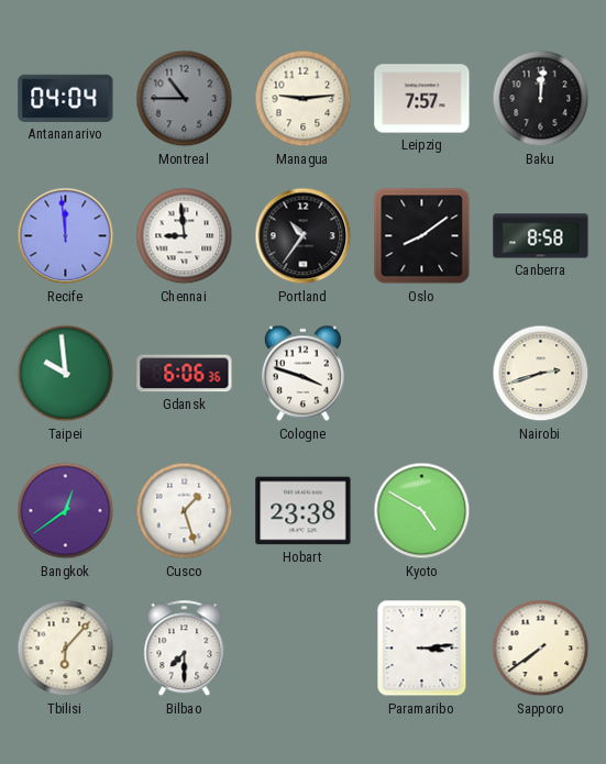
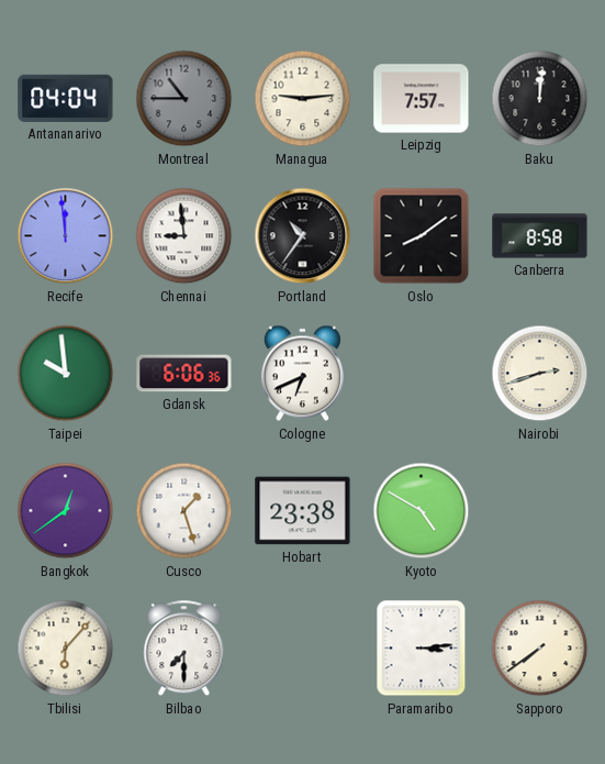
Cologne: 3:48 -> 6:41 (302, 374)
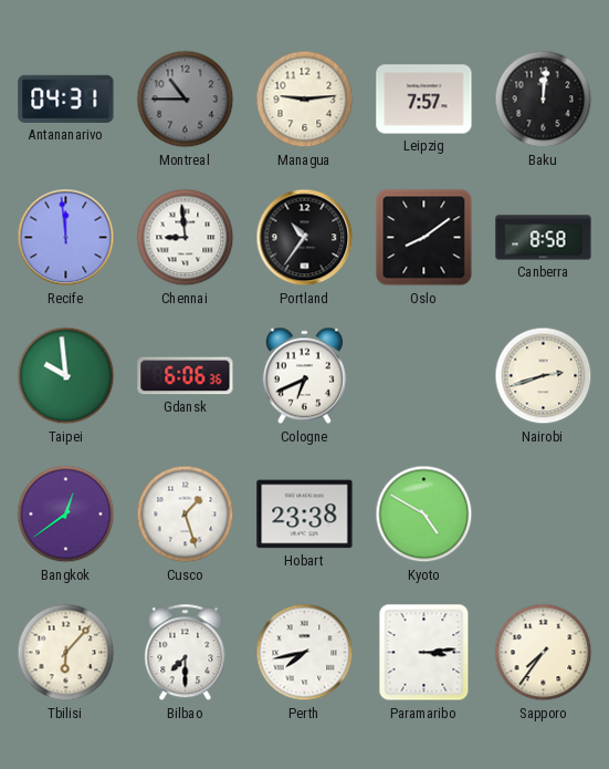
Antananarivo: 04:04 -> 04:31 (66, 98)
Perth: none -> 7:43 (305, 653)
Sapporo: 7:39 -> 7:36 (544, 653)
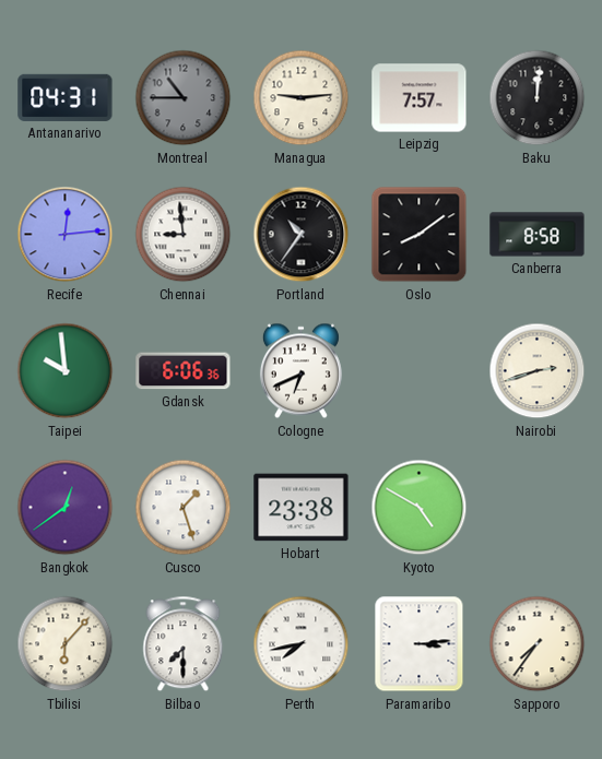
Recife: 11:59 -> 12:14 (66, 235)
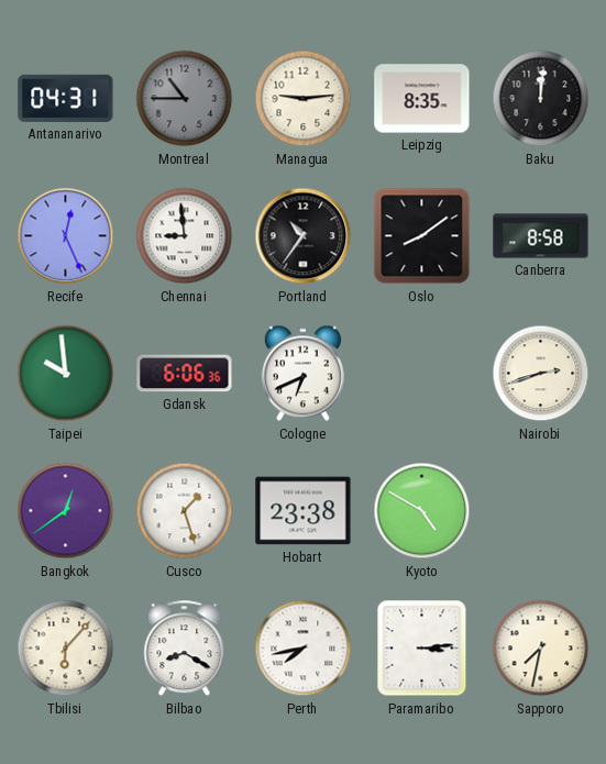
Leipzig: 7:57 -> 8:35 (422, 99)
Recife: 12:14 -> 12:26 (66, 236)
Bilbao: 7:30 -> 8:20 (185, 649)
Sapporo: 7:36 -> 7:32 (541, 649)
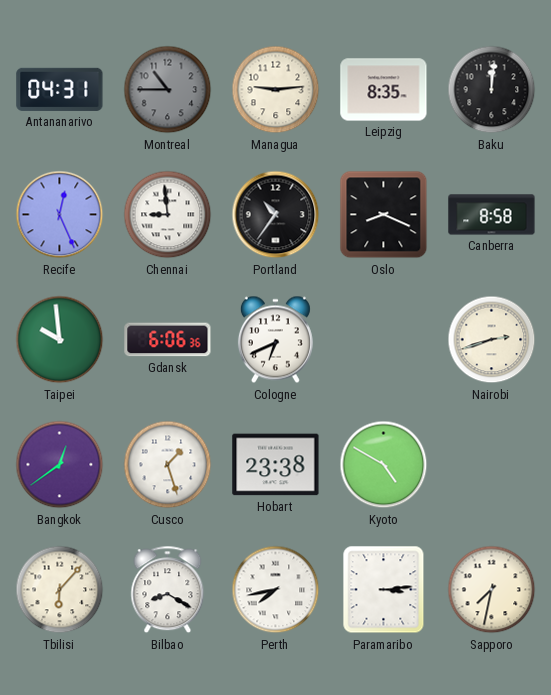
Oslo: 8:09 -> 8:19 (384, 215)
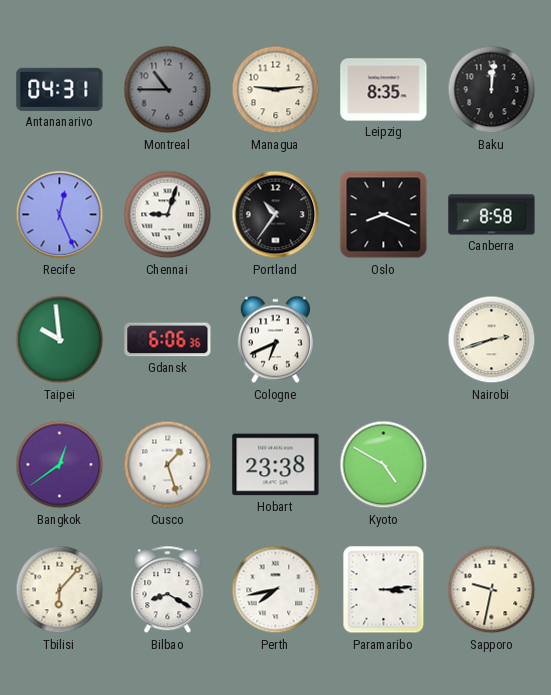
Chennai: 8:59 -> 9:03 (168, 215)
Sapporo: 7:32 -> 9:32 (492, 590)
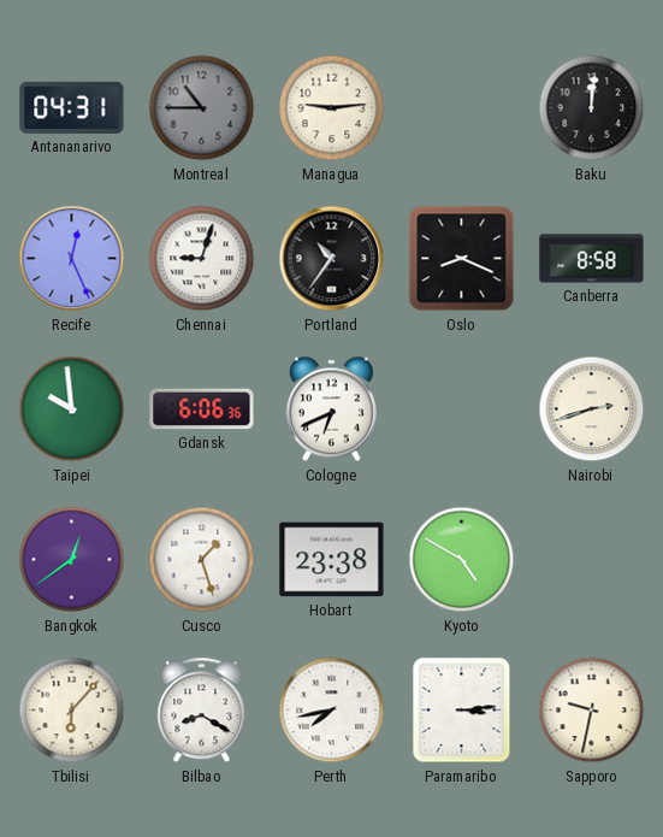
Leipzig: 8:35 -> none (384, 90)
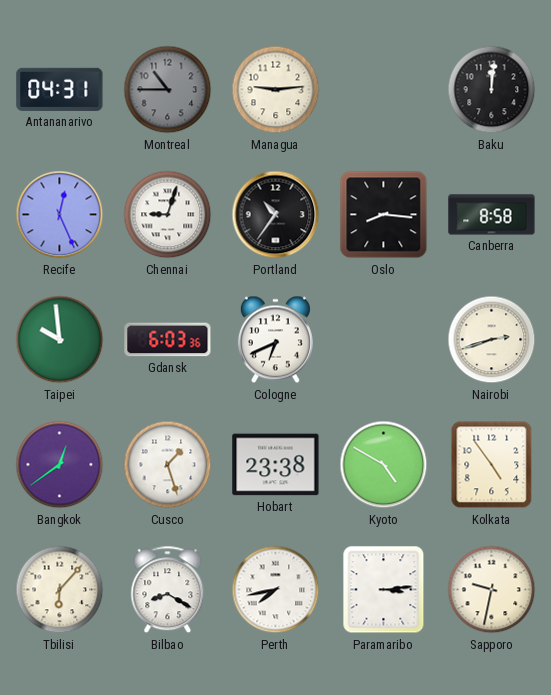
Oslo: 8:19 -> 8:16 (384, 215)
Gdansk: 6:06 -> 6:03 (168, 340)
Kolkata: none -> 4:54 (492, 465)
